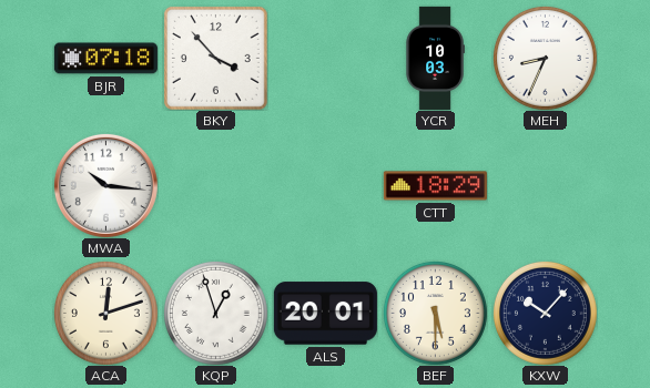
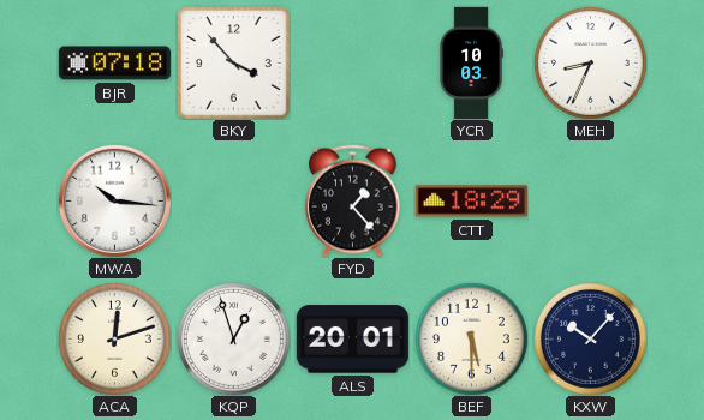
FYD: none -> 1:23 (353, 200)
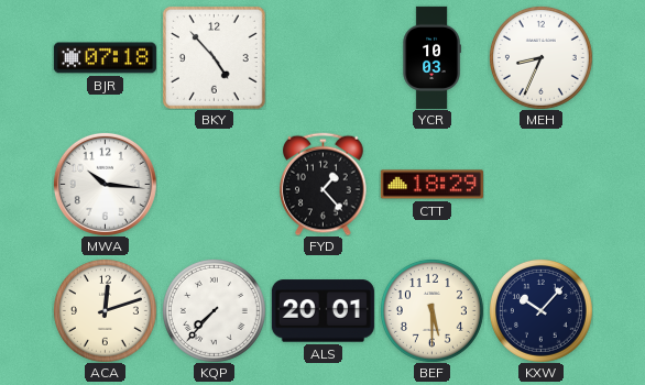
BKY: 3:53 -> 4:53 (214, 57)
KQP: 12:57 -> 7:37 (214, 310)
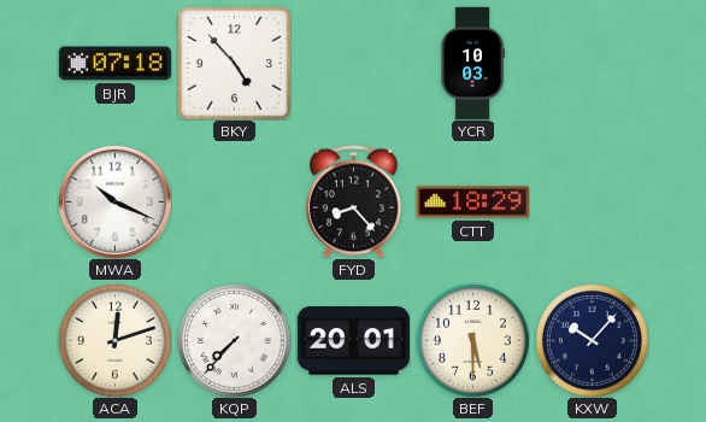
MEH: 8:34 -> none (540, 57)
MWA: 10:16 -> 10:19 (114, 201)
FYD: 1:23 -> 8:23 (354, 201)
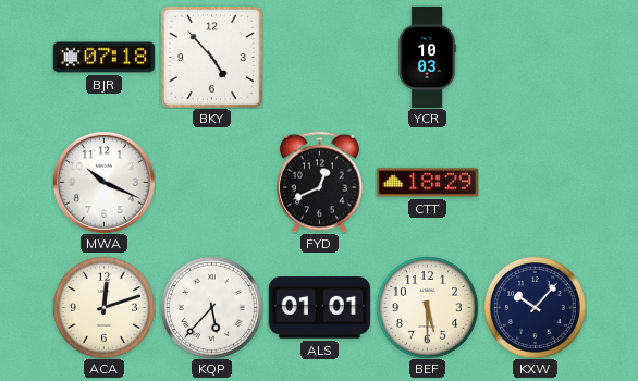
FYD: 8:23 -> 12:41 (320, 182)
KQP: 7:37 -> 5:37 (211, 307)
ALS: 20:01 -> 01:01 (319, 308)
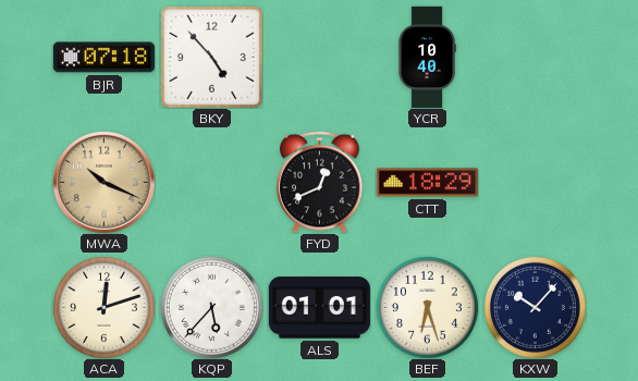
YCR: 10:03 -> 10:40 (427, 57)
MWA dial: white -> champagne (103, 182)
BEF: 5:30 -> 6:27 (427, 307)
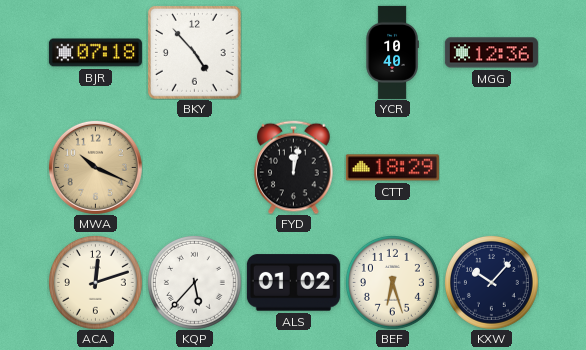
MGG: none -> 12:36 (491, 53)
FYD: 12:41 -> 12:02 (294, 167)
ALS: 01:01 -> 01:02 (293, 283)
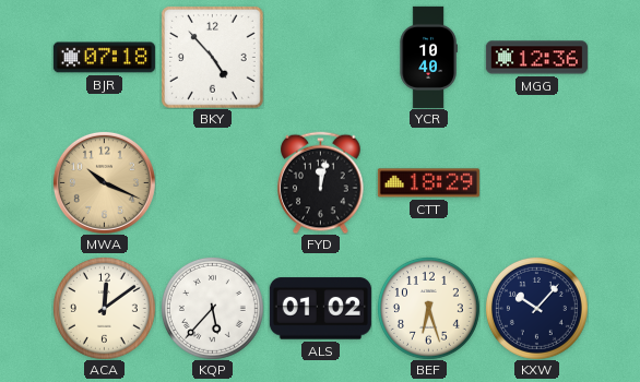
ACA: 12:12 -> 12:09 (104, 308)
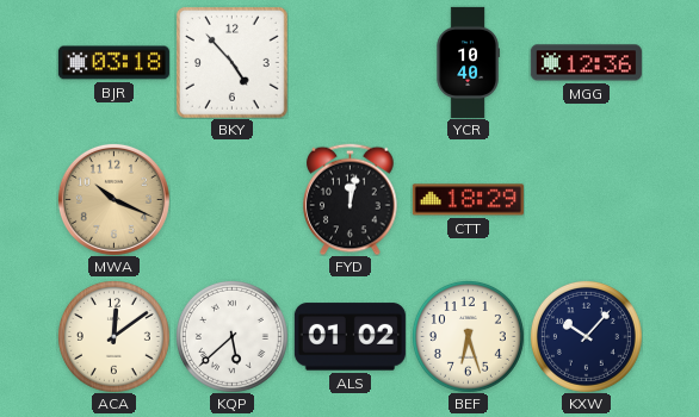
BJR: 07:18 -> 03:18 (113, 63)
KQP: 5:37 -> 5:38 (231, 336)
